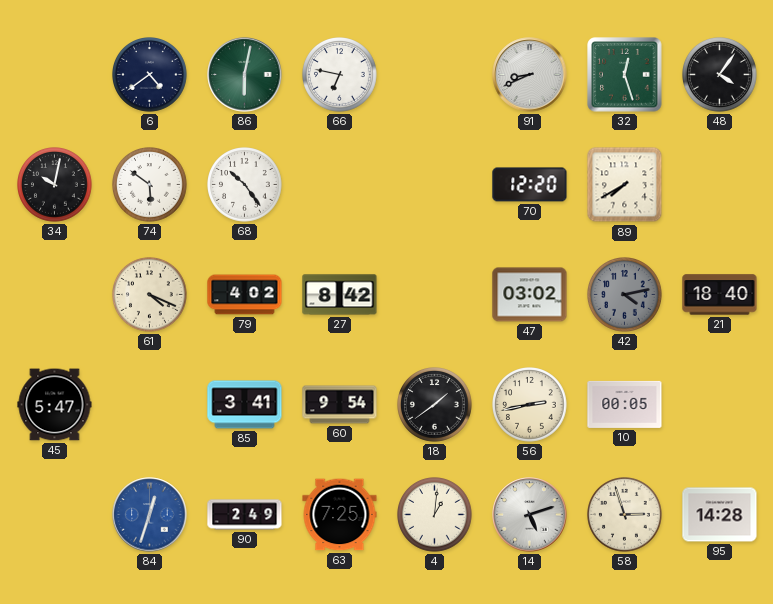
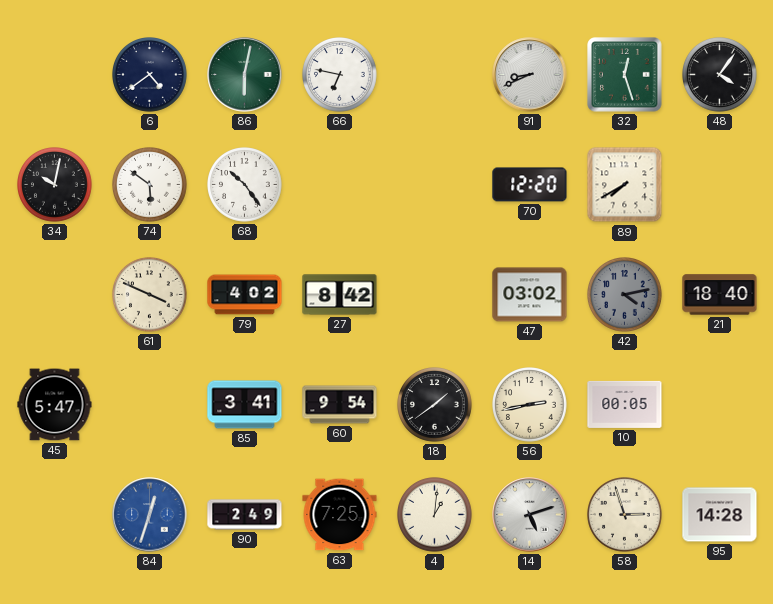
61: 4:19 -> 3:49 (150, 295)
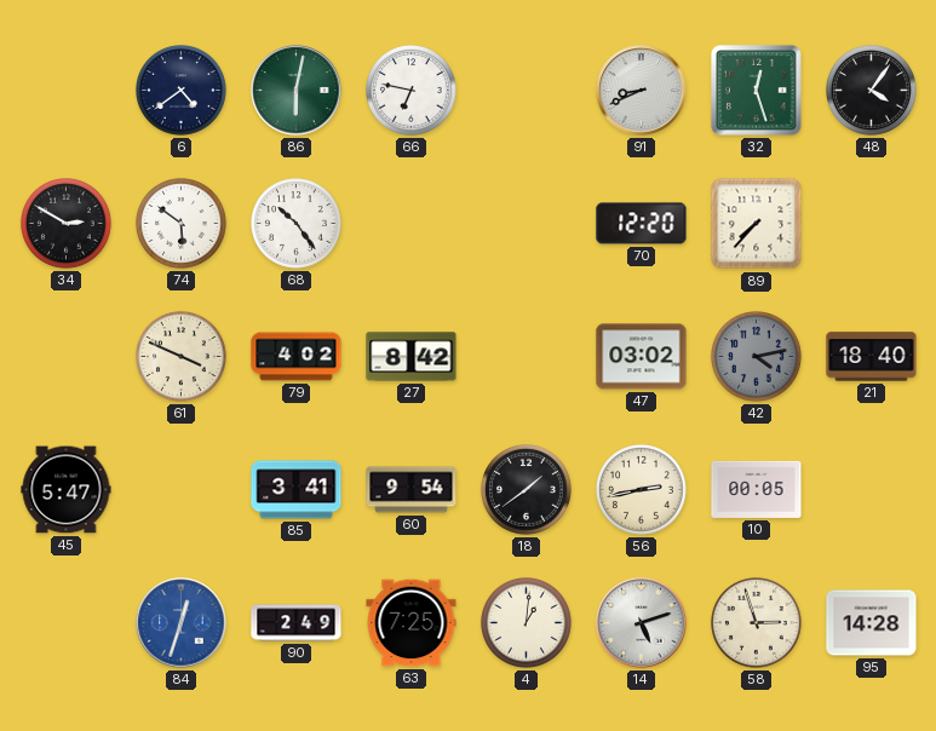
34: 10:02 -> 2:50 (67, 224)
89: 7:40 -> 7:37 (757, 224)
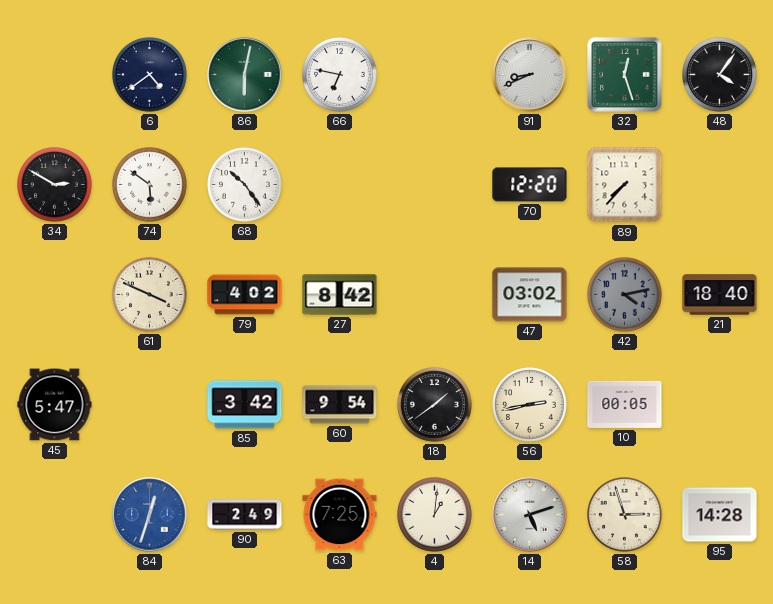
85: 3:41 -> 3:42 (245, 405)
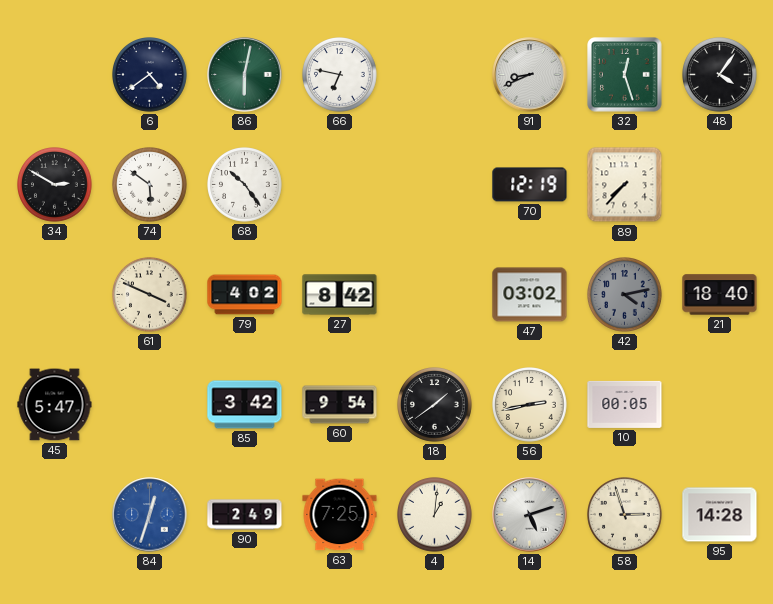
70: 12:20 -> 12:19 (530, 185)
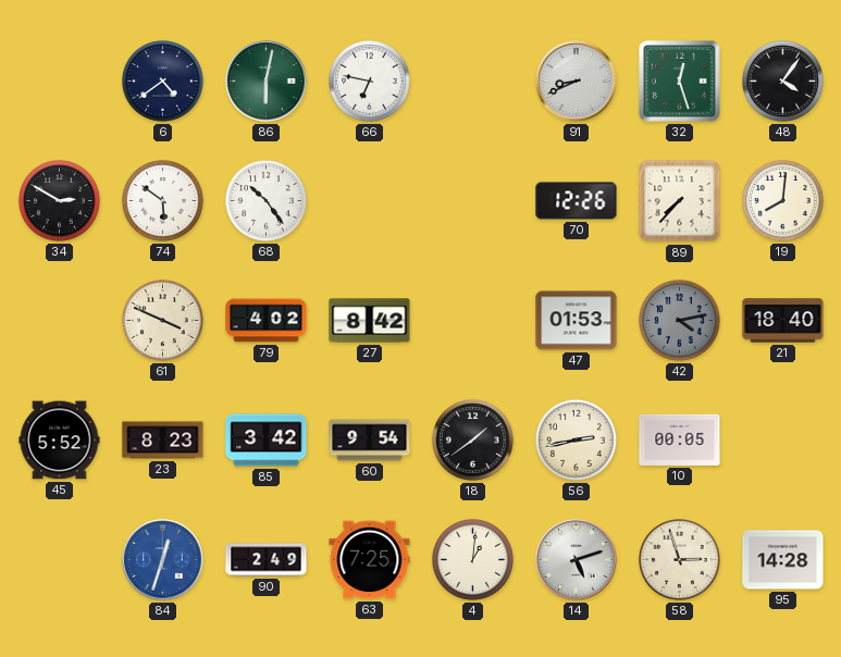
70: 12:19 -> 12:26 (577, 201)
19: none -> 8:01 (783, 201)
47: 03:02 -> 01:53 (577, 321)
45: 5:47 -> 5:52 (60, 441)
23: none -> 8:23 (163, 441)
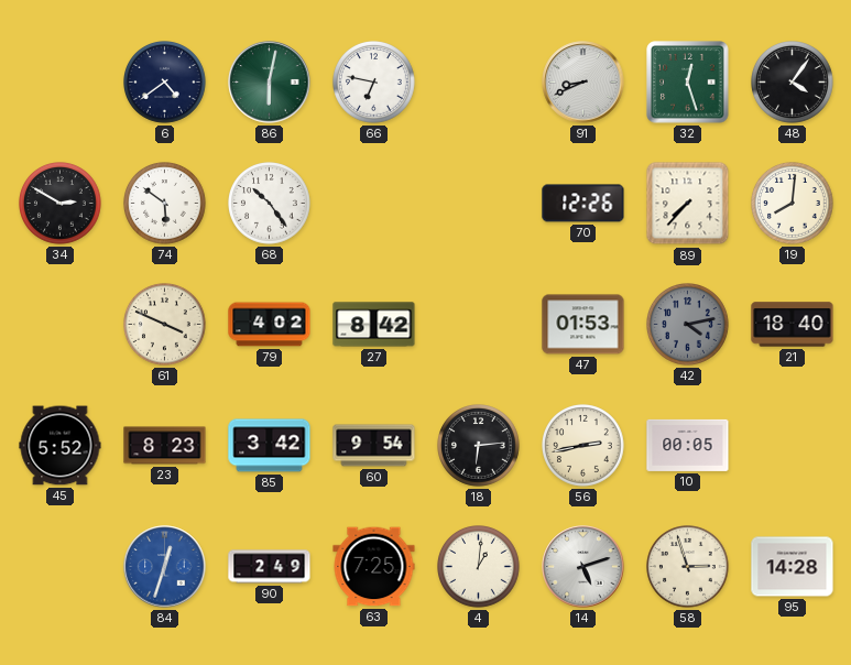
18: 1:39 -> 6:14 (479, 446)
